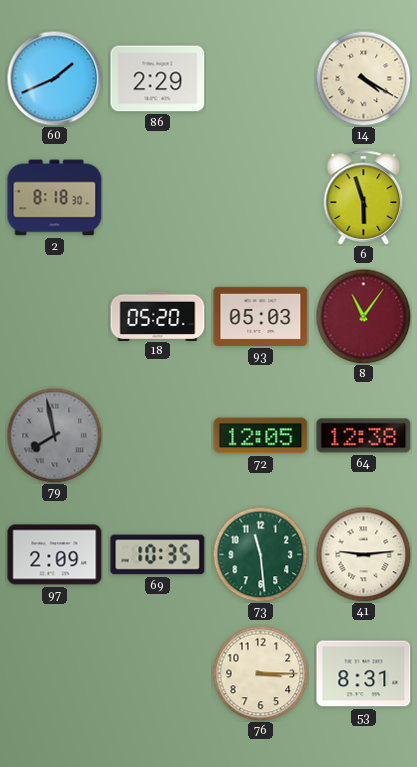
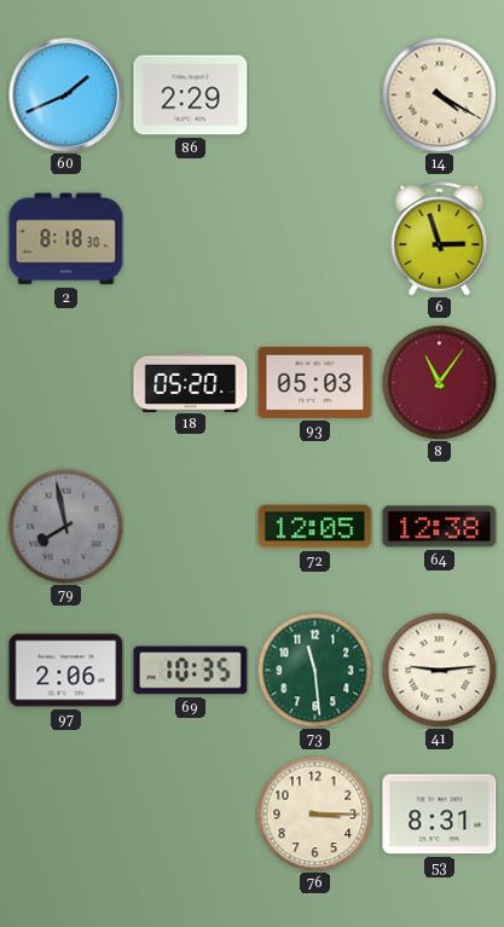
6: 5:57 -> 2:57 (440, 239)
97: 2:09 -> 2:06 (66, 671)
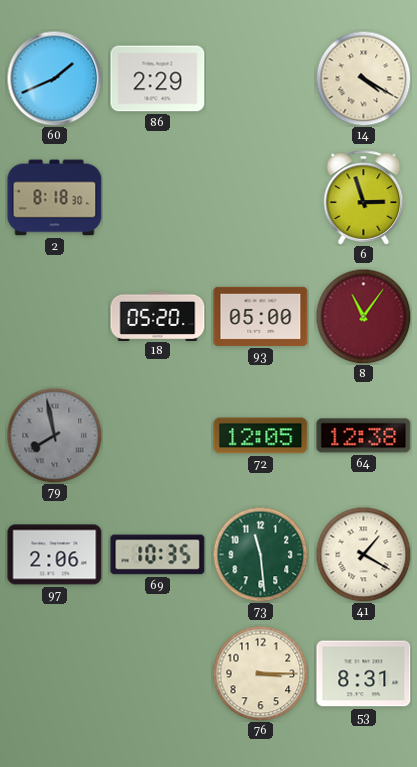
93: 05:03 -> 05:00 (261, 316)
41: 9:14 -> 1:20 (363, 554)
